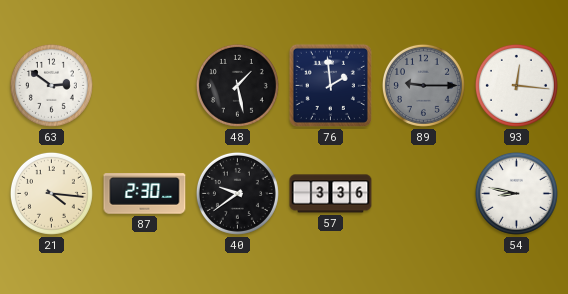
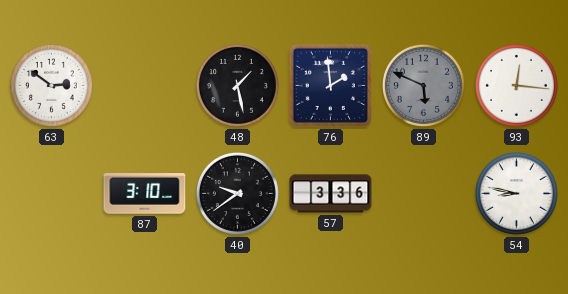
89: 9:15 -> 5:49 (423, 85)
21: 4:16 -> none (51, 193)
87: 2:30 -> 3:10 (145, 194)
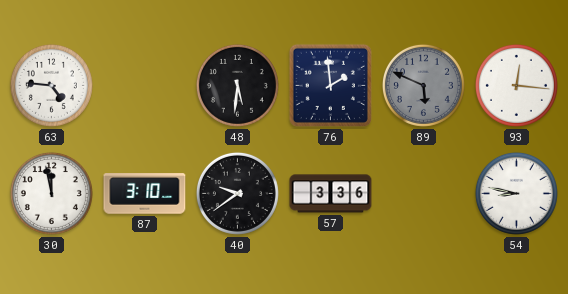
63: 2:51 -> 4:46 (51, 85)
48: 1:28 -> 5:31 (237, 85)
30: none -> 11:58 (51, 193)
